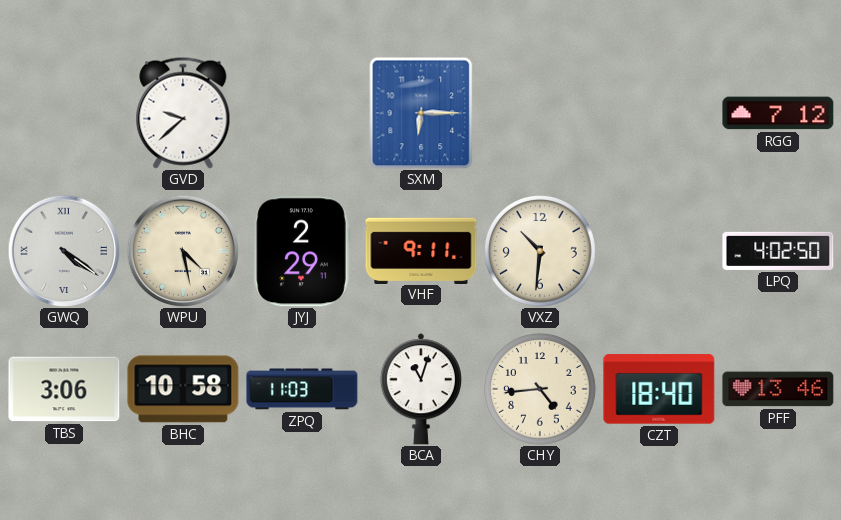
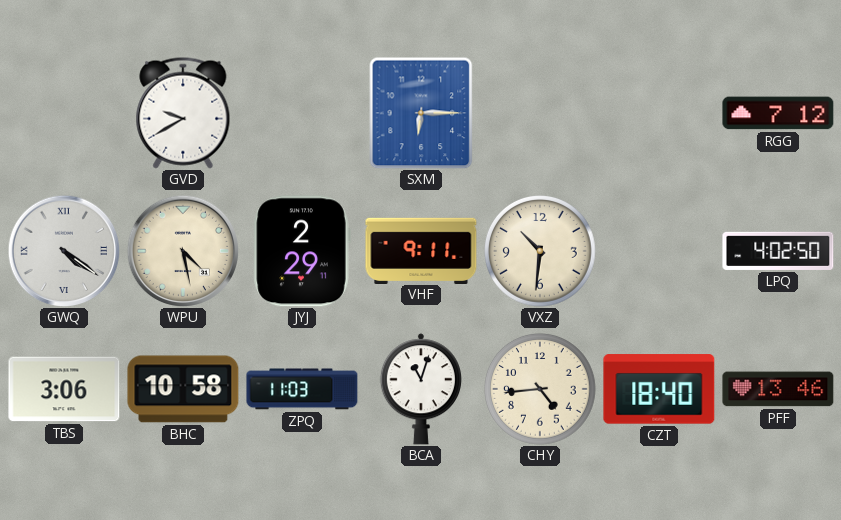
GVD: 9:38 -> 9:40 (183, 113)
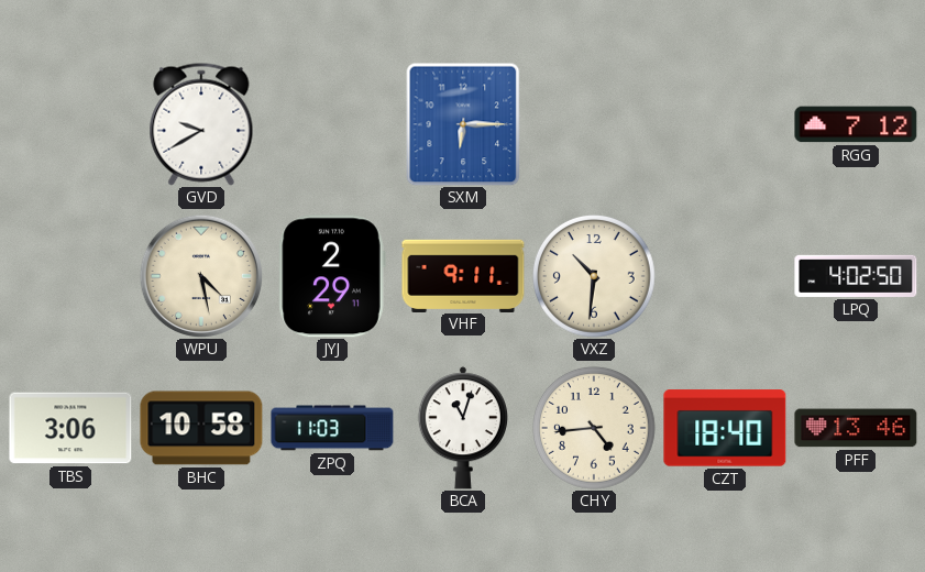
GWQ: 4:21 -> none (63, 250)
